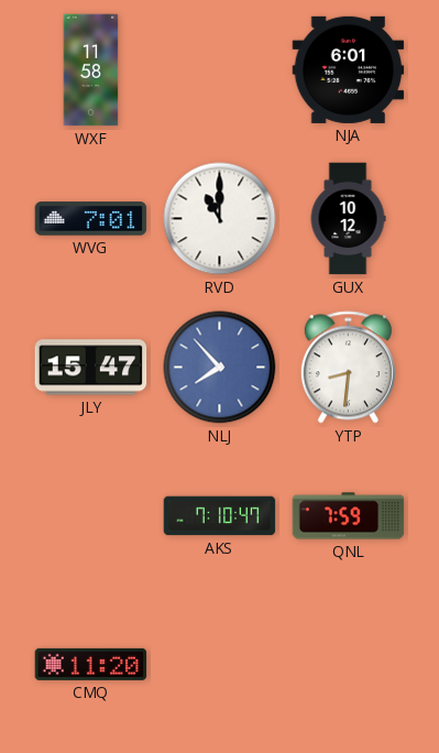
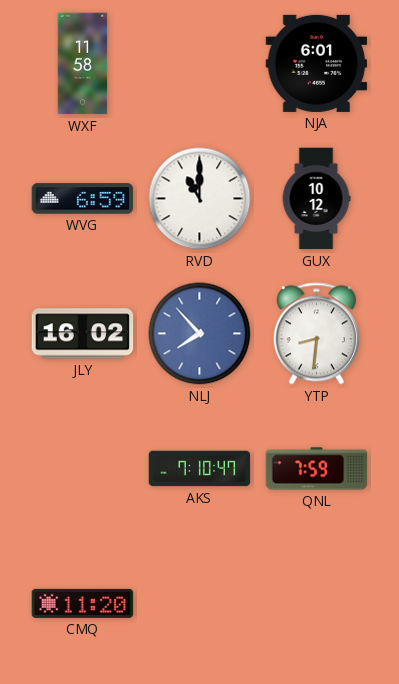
WVG: 7:01 -> 6:59 (83, 199)
JLY: 15:47 -> 16:02 (83, 334)
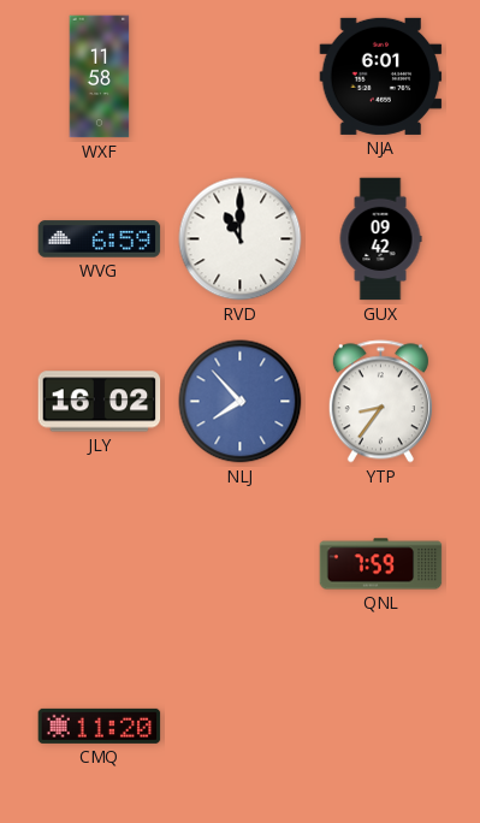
GUX: 10:12 -> 09:42 (380, 239)
YTP: 8:31 -> 8:36 (380, 402)
AKS: 7:10 -> none (200, 469)
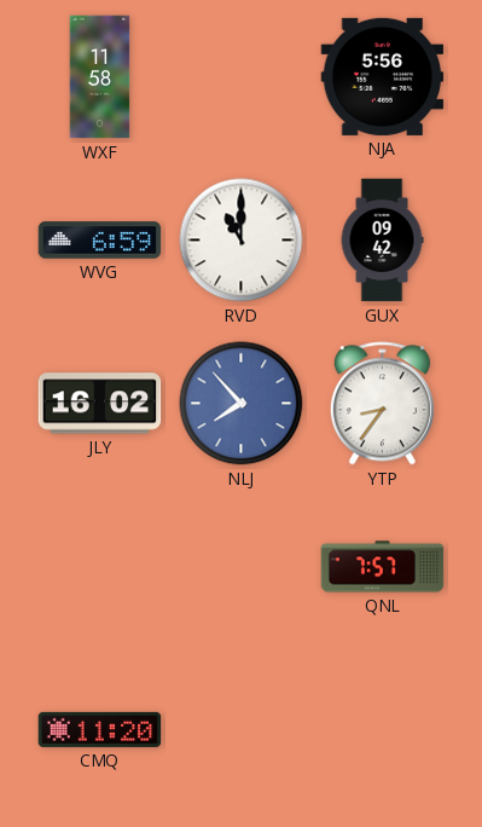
NJA: 6:01 -> 5:56 (383, 76)
QNL: 7:59 -> 7:57 (383, 567)
